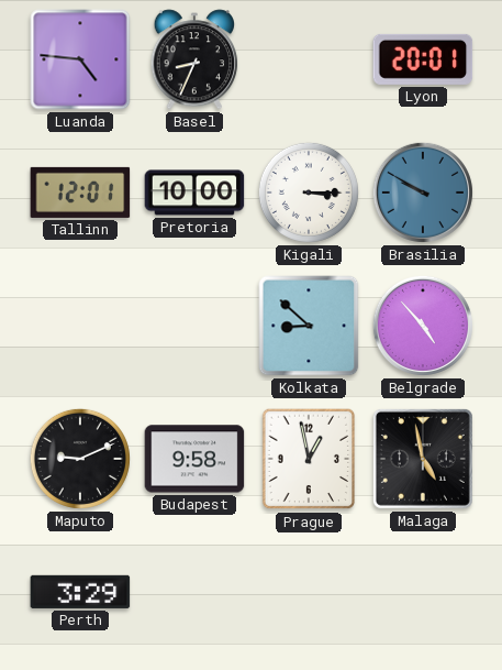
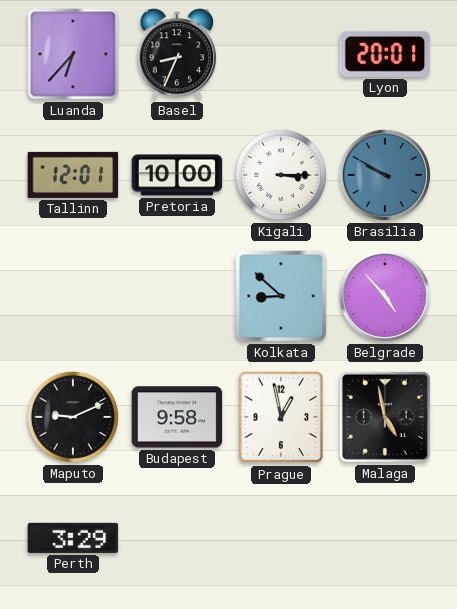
Luanda: 4:46 -> 6:37 (73, 54)
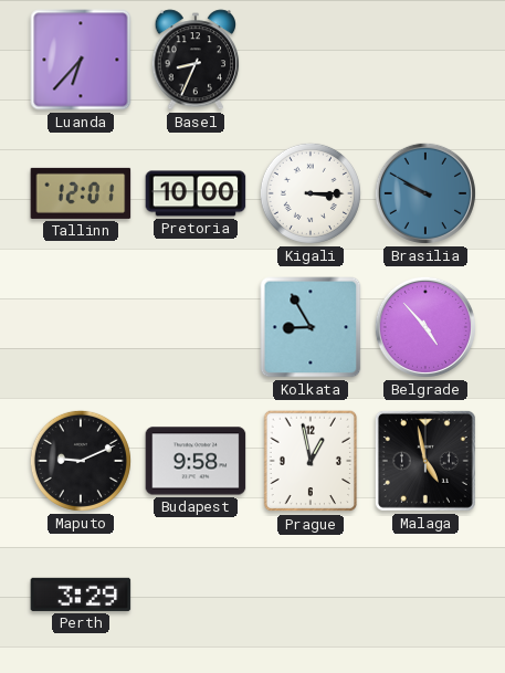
Lyon: 20:01 -> none (385, 54)
Kolkata: 8:52 -> 8:55 (311, 327)
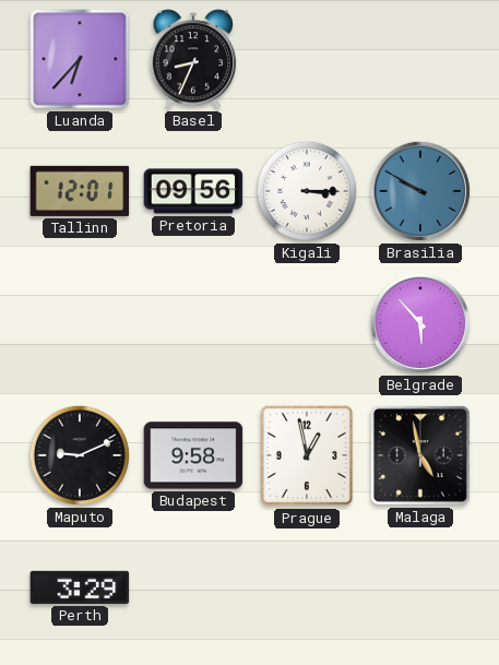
Pretoria: 10:00 -> 09:56 (193, 191)
Kolkata: 8:55 -> none (311, 327)
Belgrade: 4:53 -> 5:53 (420, 323)
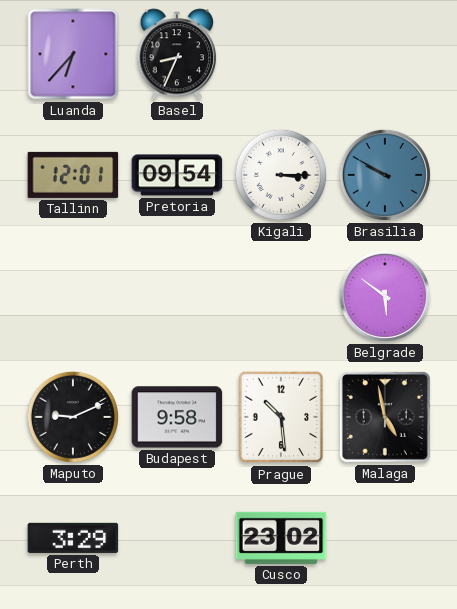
Pretoria: 09:56 -> 09:54 (177, 175)
Belgrade: 5:53 -> 5:51 (385, 296)
Prague: 12:58 -> 10:29 (281, 417)
Cusco: none -> 23:02 (281, 538)
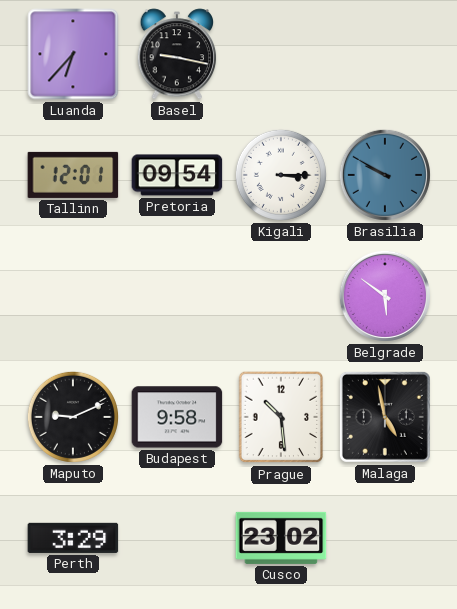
Basel: 8:34 -> 9:17 (177, 54)
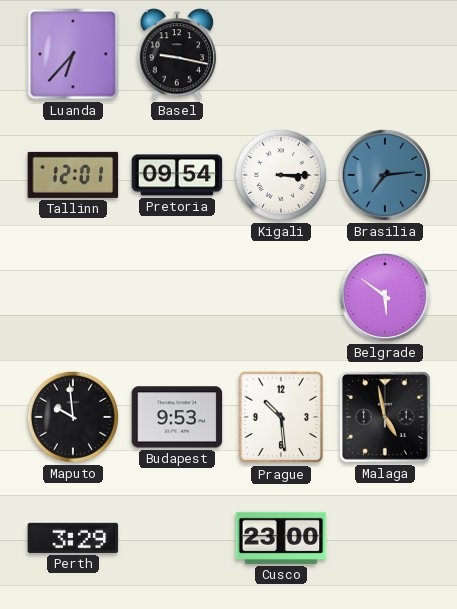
Brasilia: 9:50 -> 7:14 (385, 175)
Maputo: 9:11 -> 9:59 (73, 417)
Budapest: 9:58 -> 9:53 (177, 417)
Cusco: 23:02 -> 23:00 (281, 538)
